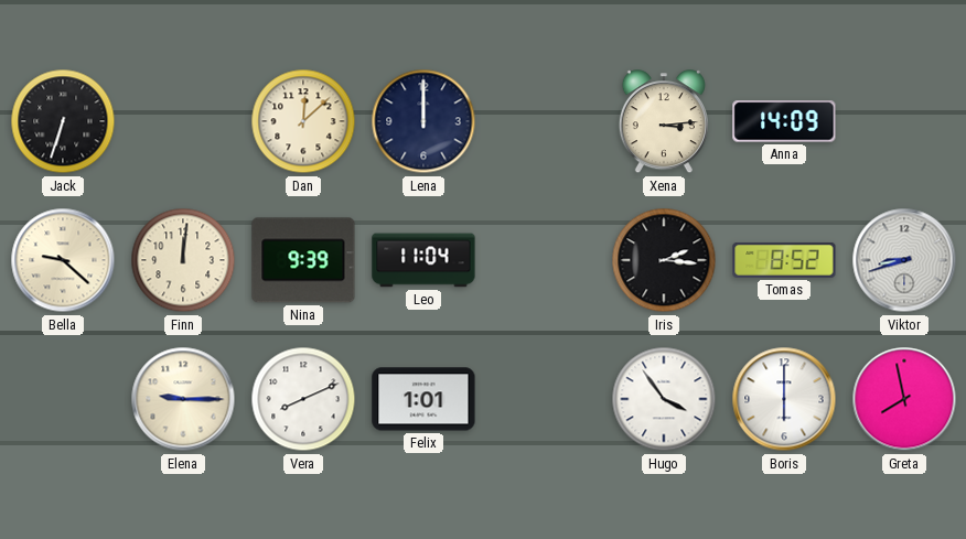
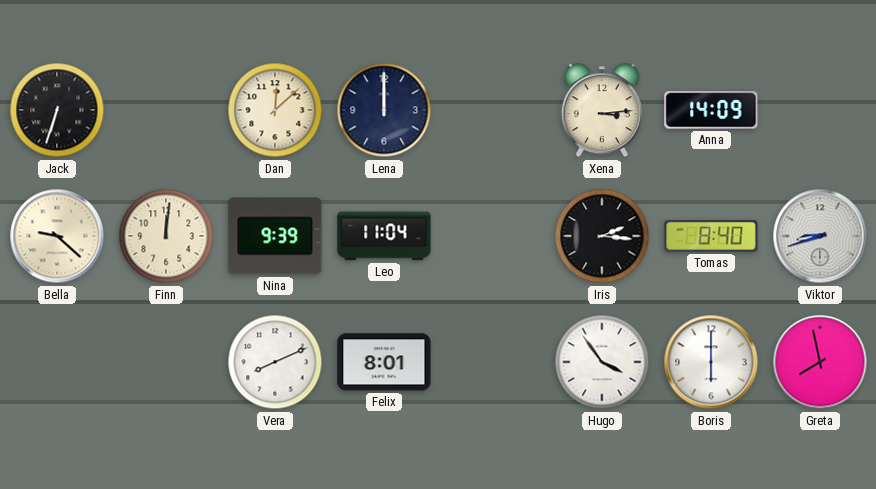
Tomas: 8:52 -> 8:40 (711, 236)
Elena: 9:15 -> none (183, 399)
Felix: 1:01 -> 8:01 (384, 362)
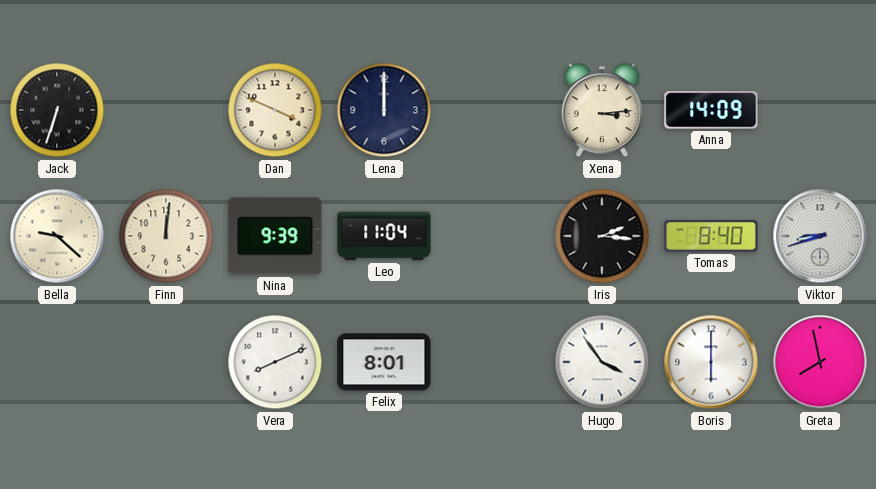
Dan: 12:08 -> 3:49 (275, 110)
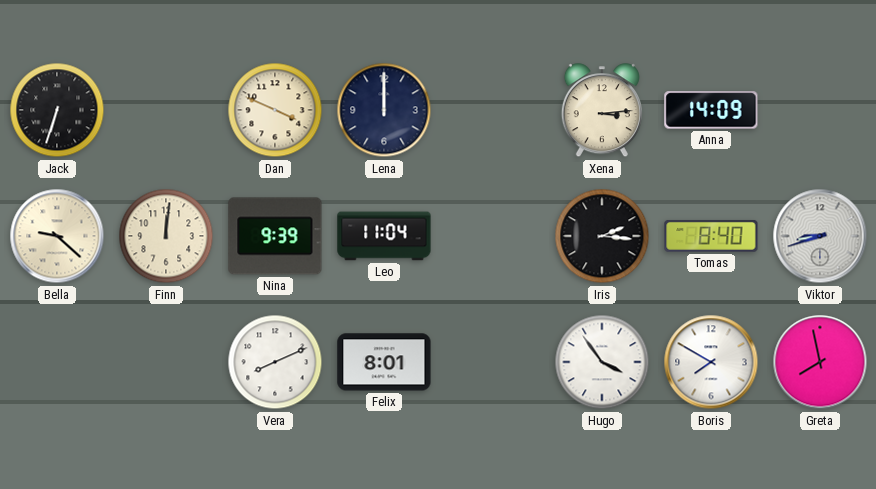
Boris: 6:00 -> 7:50 (711, 362)
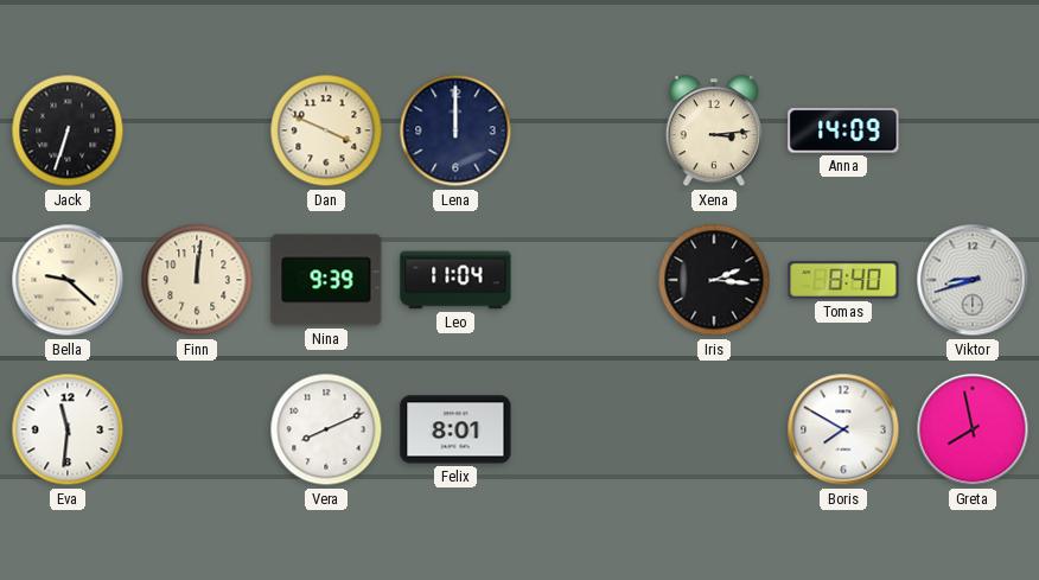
Eva: none -> 11:31 (68, 429)
Hugo: 3:54 -> none (602, 362)
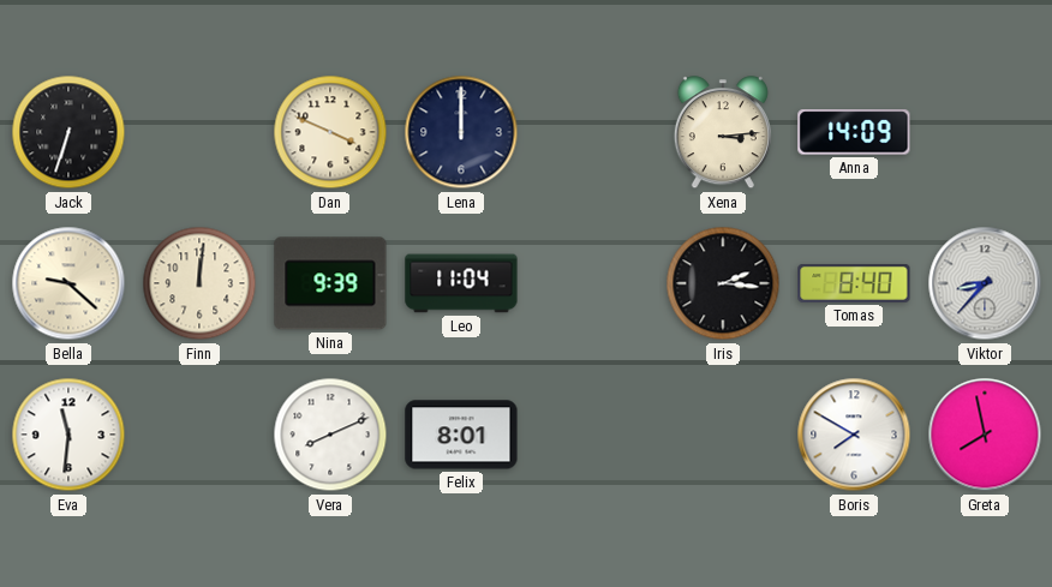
Viktor: 8:42 -> 8:37 (985, 283)
